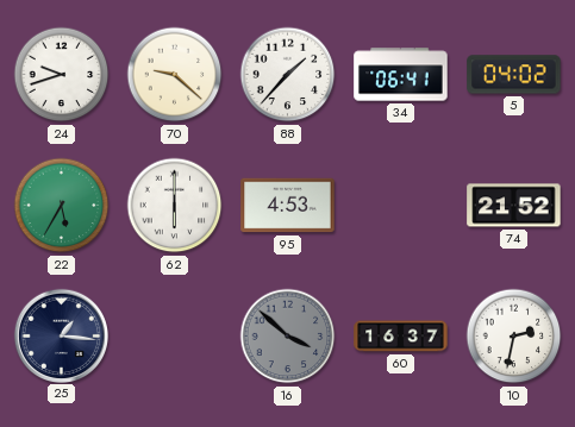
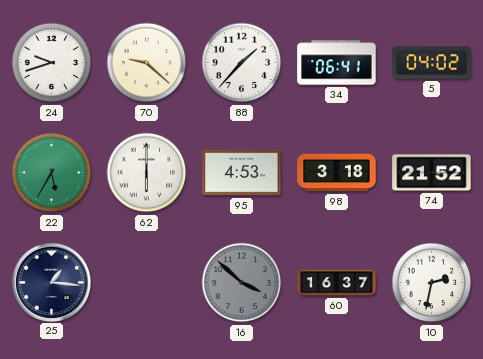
98: none -> 3:18 (337, 173)
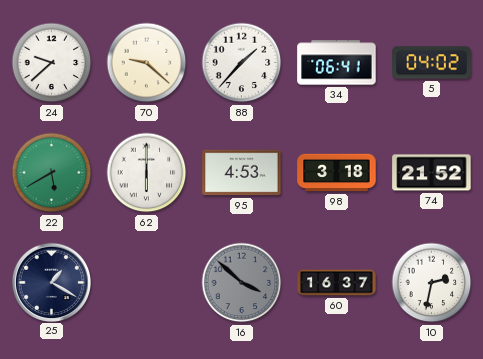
24: 9:42 -> 9:38 (52, 63)
22: 5:35 -> 5:40 (52, 173)
25: 1:16 -> 1:20 (51, 282)
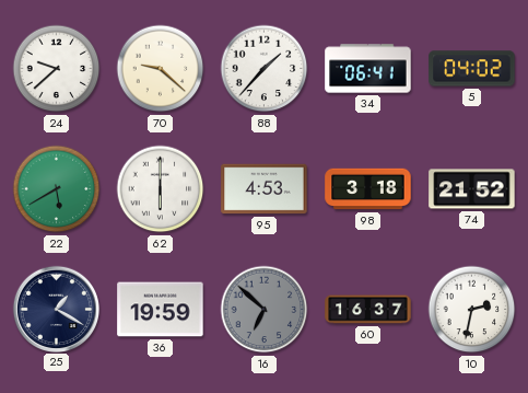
36: none -> 19:59 (161, 310)
16: 3:52 -> 6:52 (265, 310)
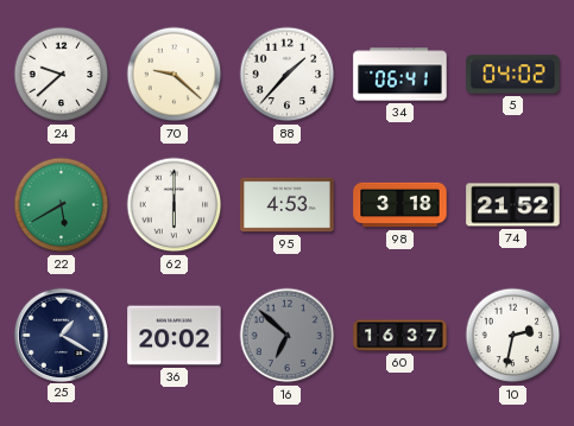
36: 19:59 -> 20:02 (175, 336)
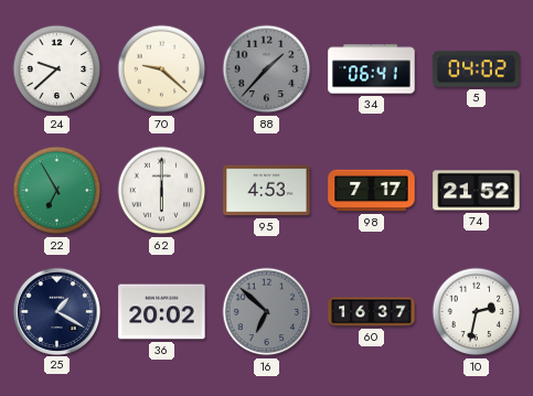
88 dial: white -> grey (267, 69)
22: 5:40 -> 6:55 (57, 191)
98: 3:18 -> 7:17 (372, 191)
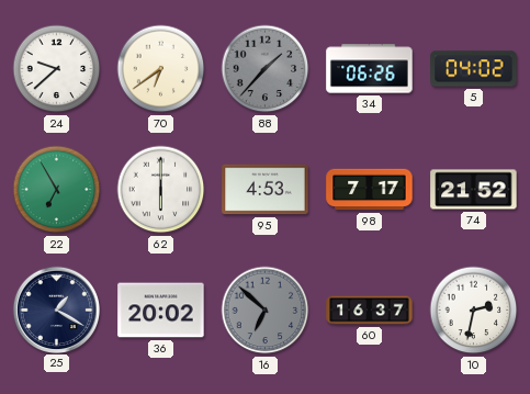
70: 9:22 -> 6:39 (161, 69)
34: 06:41 -> 06:26 (370, 69)
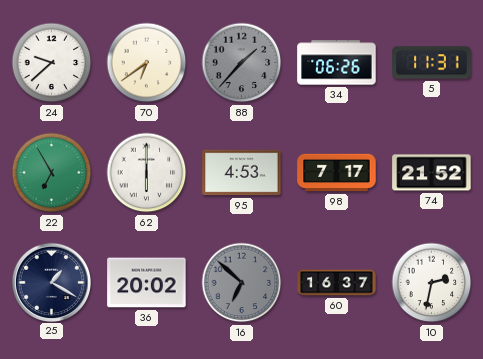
5: 04:02 -> 11:31 (432, 63)
